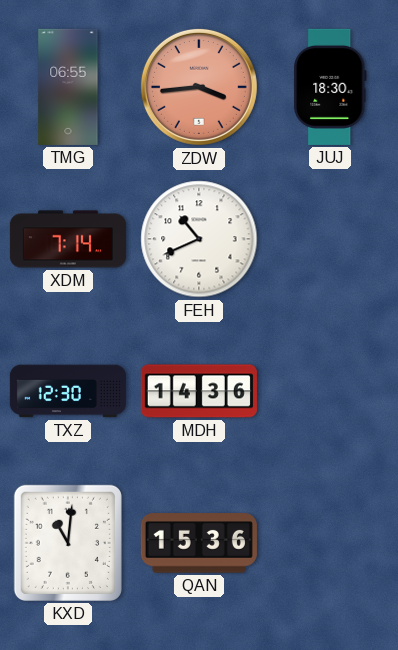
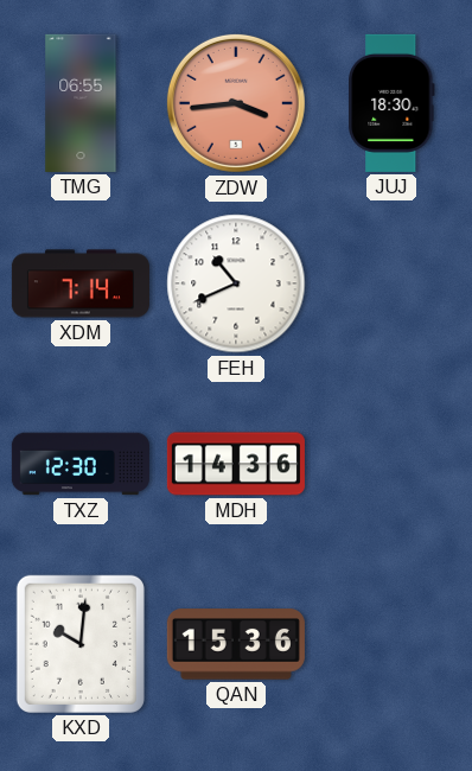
KXD: 11:01 -> 10:01 (81, 644)
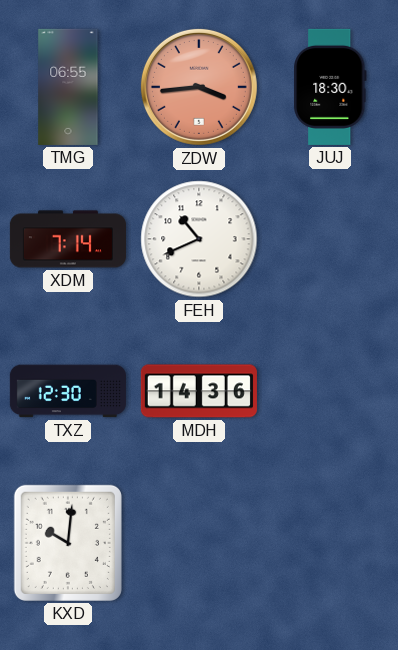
QAN: 15:36 -> none (236, 644)
